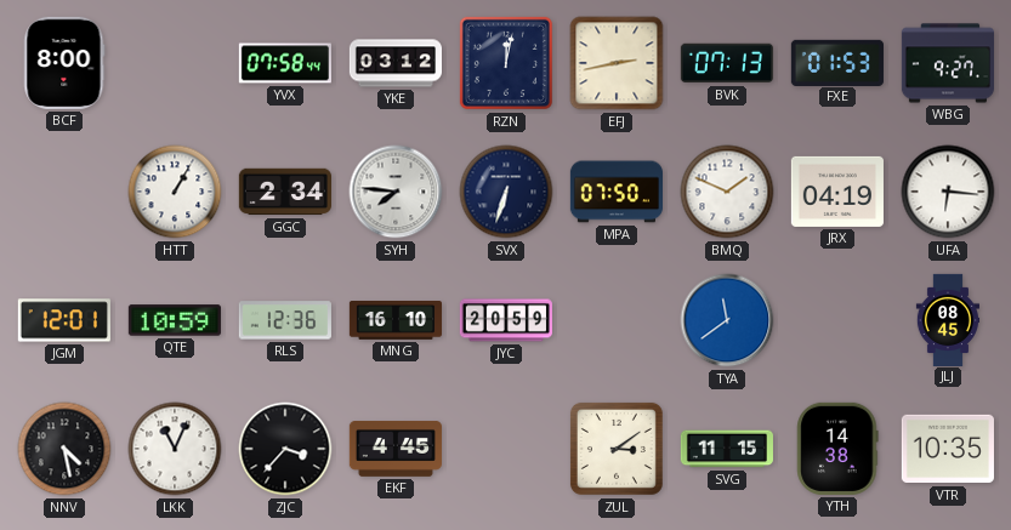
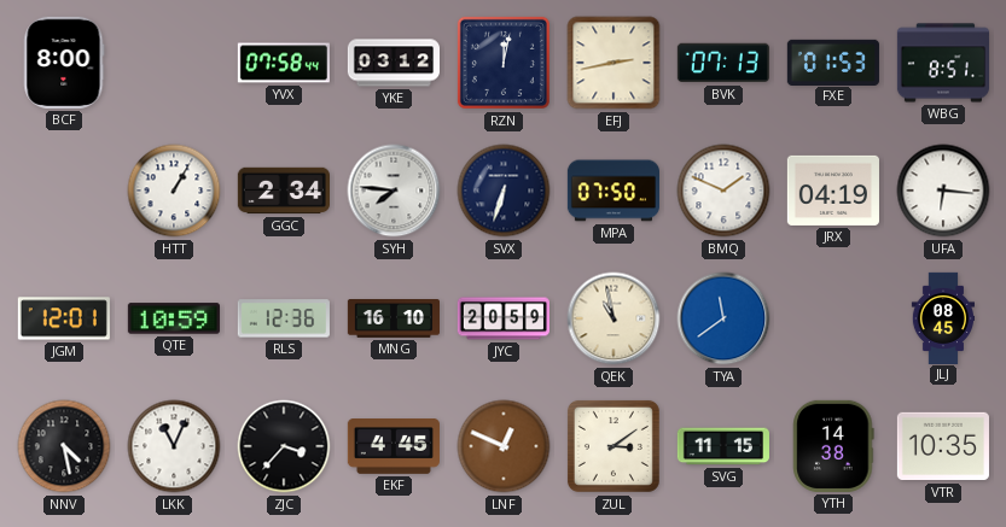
WBG: 9:27 -> 8:51 (942, 63)
QEK: none -> 10:58 (614, 318)
LNF: none -> 12:49 (504, 446)
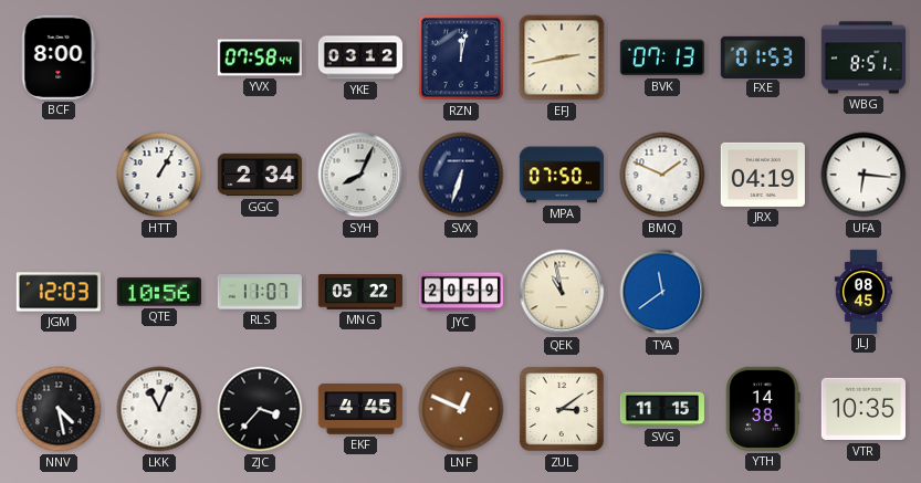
SYH: 7:46 -> 8:04 (360, 175)
JGM: 12:01 -> 12:03 (59, 292)
QTE: 10:59 -> 10:56 (159, 292)
RLS: 12:36 -> 11:07 (260, 292)
MNG: 16:10 -> 05:22 (359, 293)
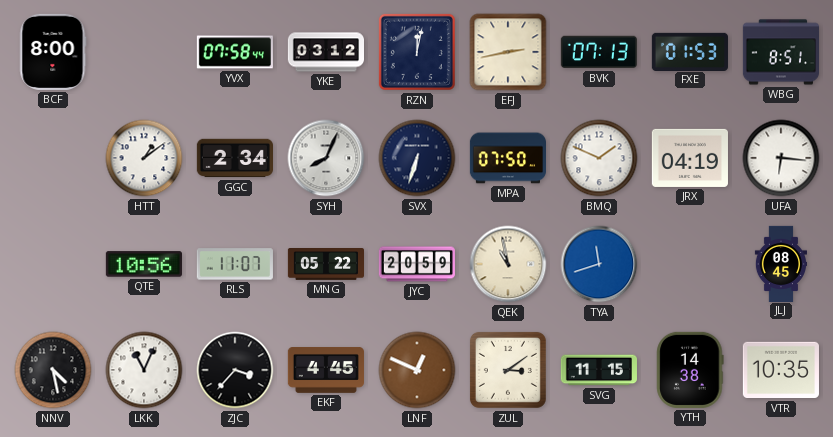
HTT: 1:05 -> 1:09 (144, 158)
JGM: 12:03 -> none (59, 292)
TYA: 11:39 -> 11:42 (599, 264)
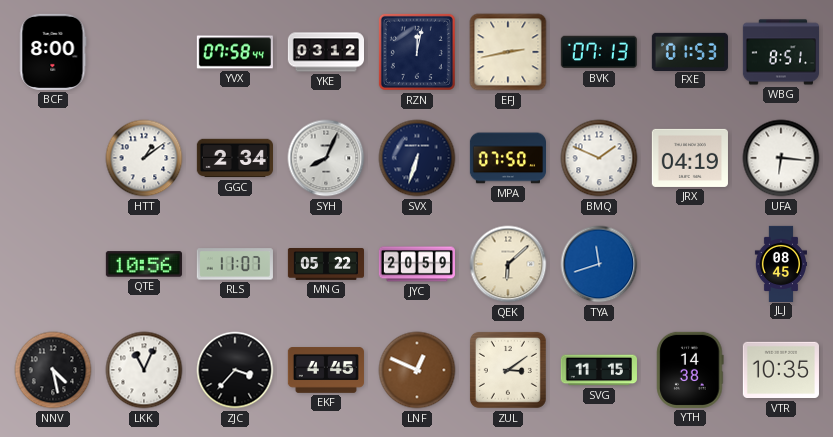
QEK: 10:58 -> 6:08 (508, 264)
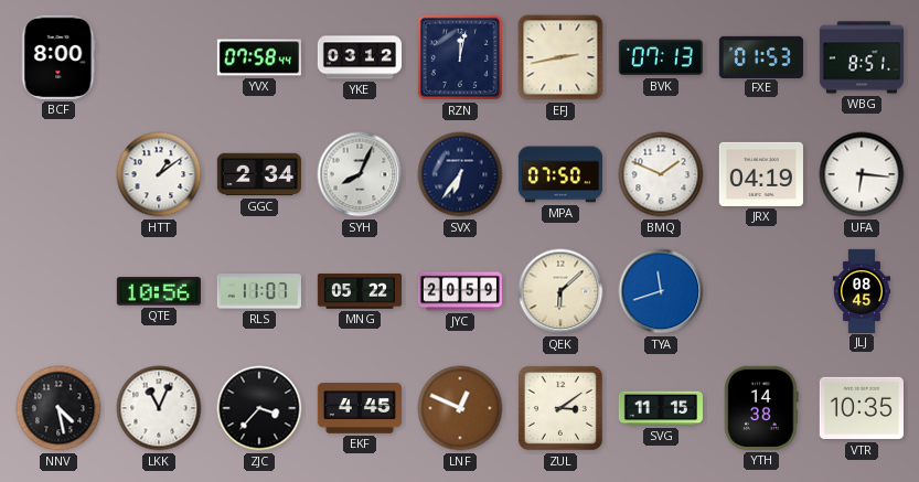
SVX: 6:33 -> 6:36 (460, 174)
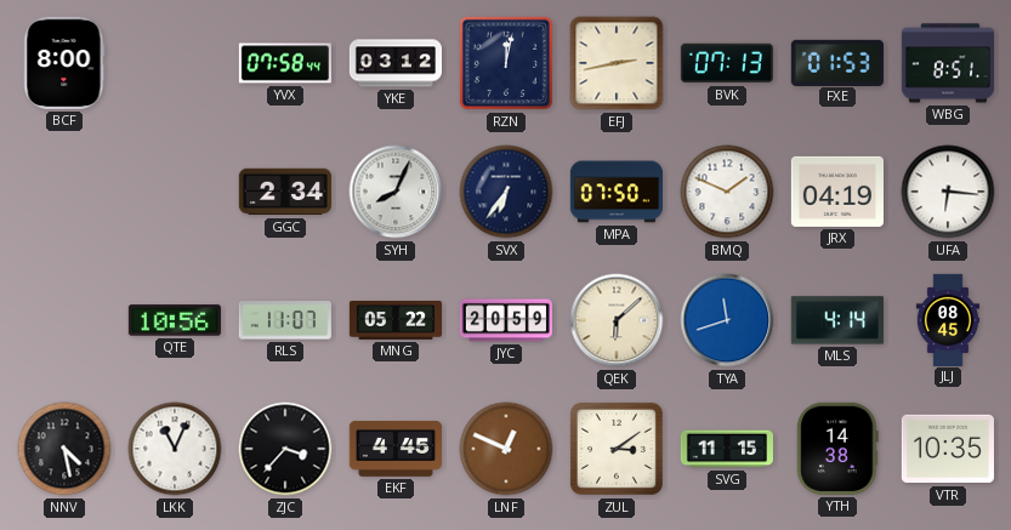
HTT: 1:09 -> none (159, 174)
MLS: none -> 4:14 (837, 320)
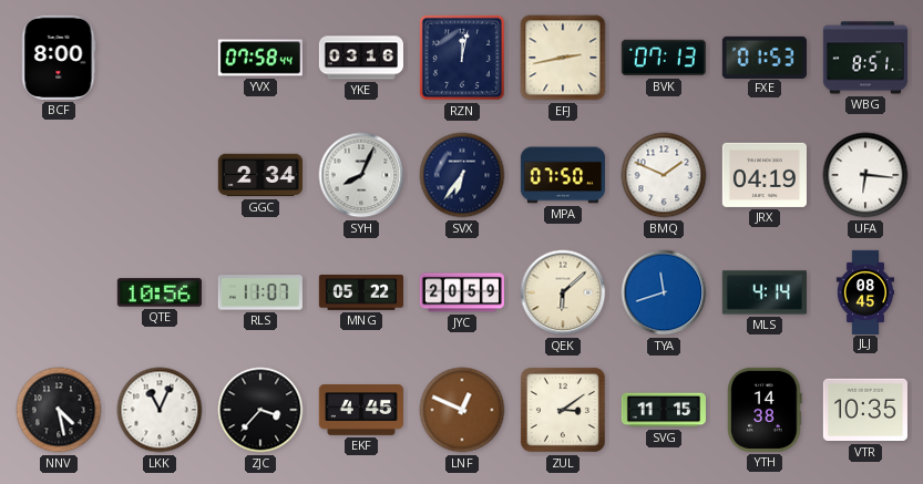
YKE: 03:12 -> 03:16 (360, 58)
